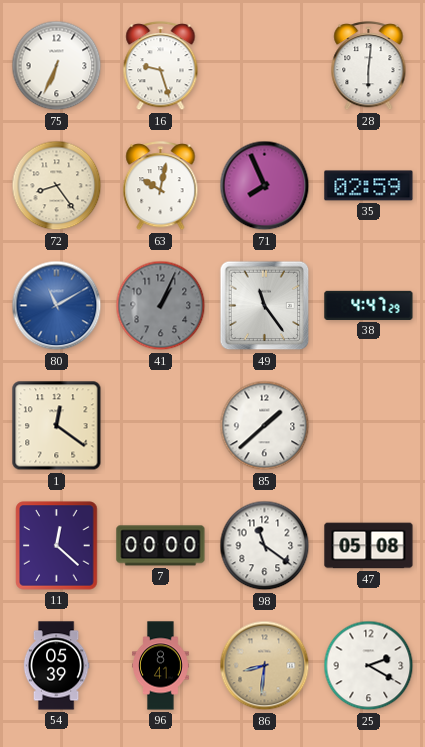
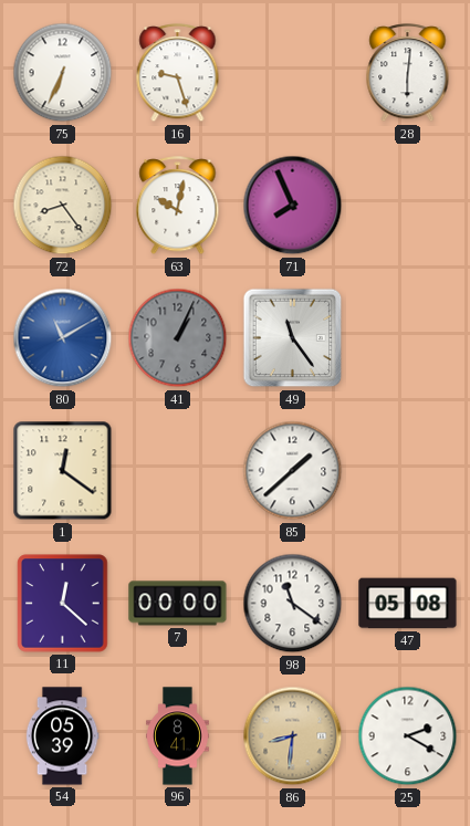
35: 02:59 -> none (369, 186)
38: 4:47 -> none (369, 305)
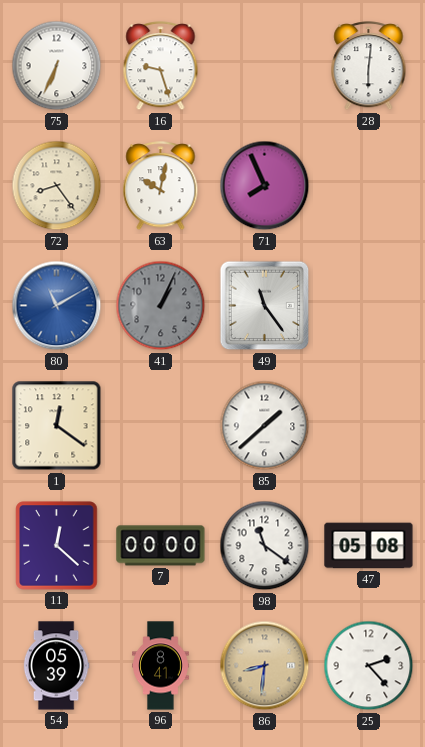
25: 2:20 -> 2:23 (369, 666)
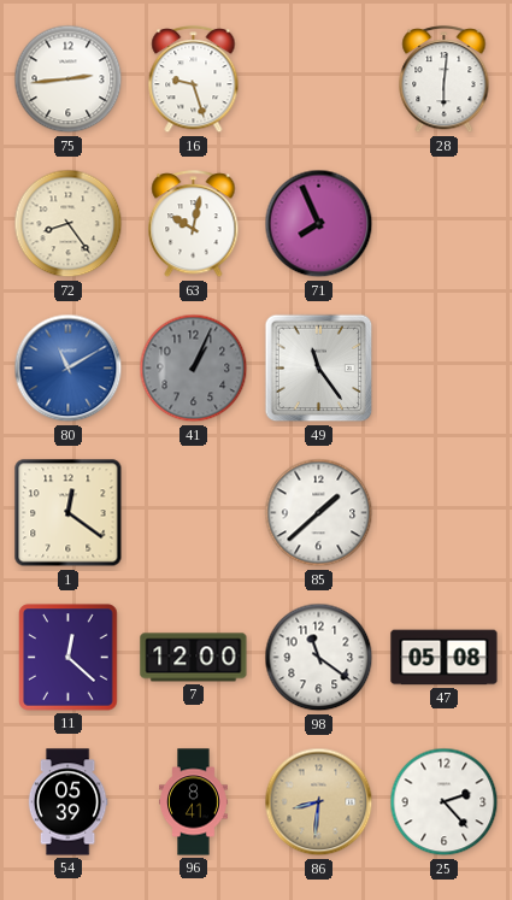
75: 6:34 -> 2:44 (69, 80)
7: 00:00 -> 12:00 (194, 658)
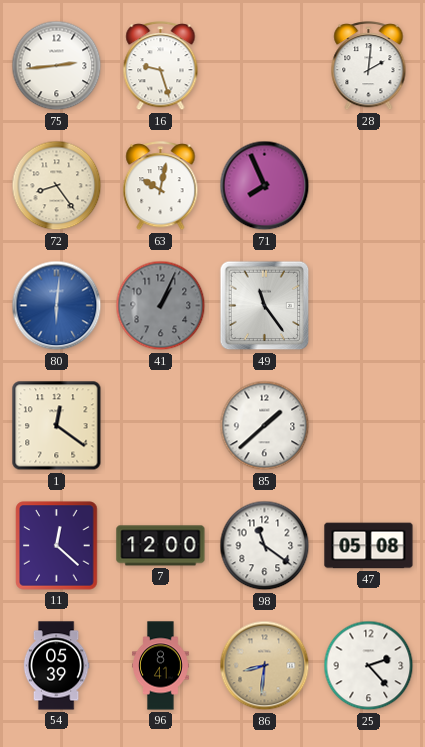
28: 6:01 -> 2:01 (369, 66)
80: 11:10 -> 6:01 (57, 306)
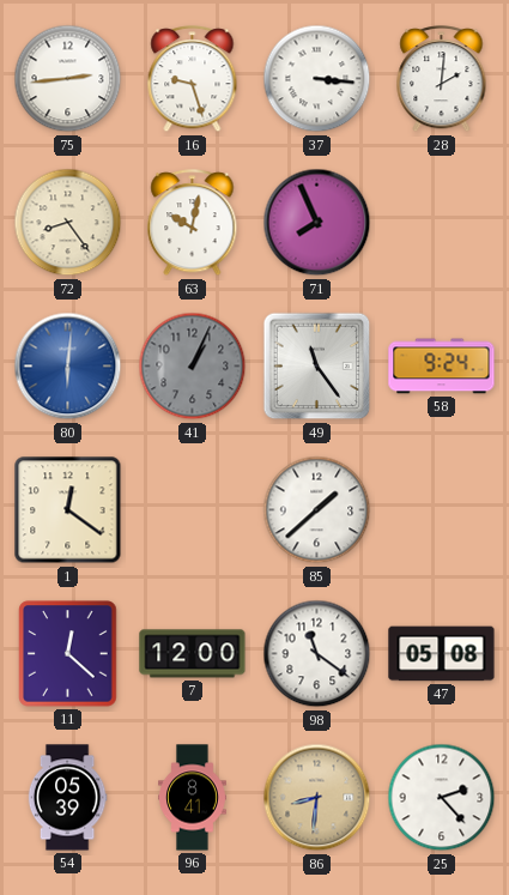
37: none -> 3:16 (317, 79)
58: none -> 9:24 (442, 367)
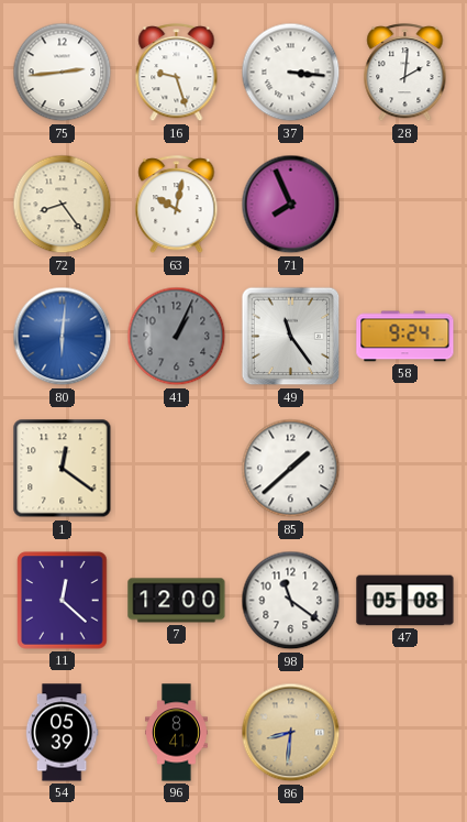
25: 2:23 -> none (442, 798)
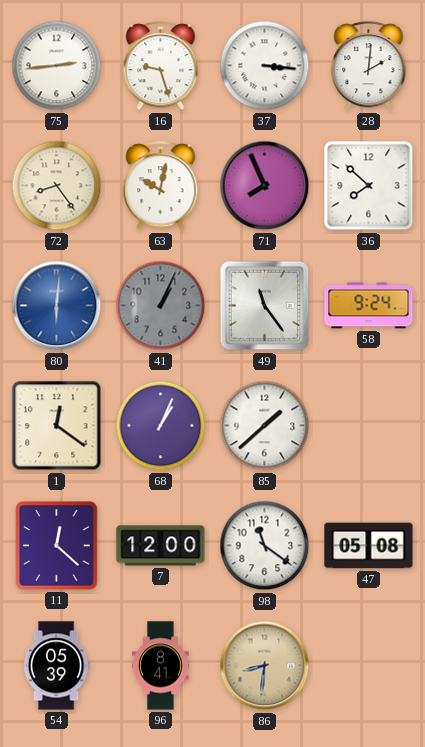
36: none -> 7:52 (369, 186)
68: none -> 1:04 (161, 426)
